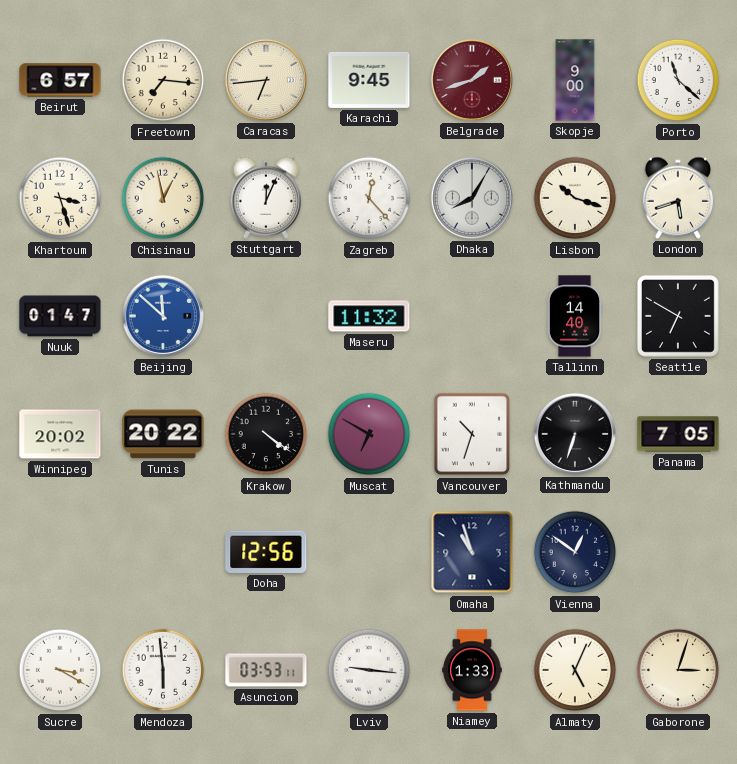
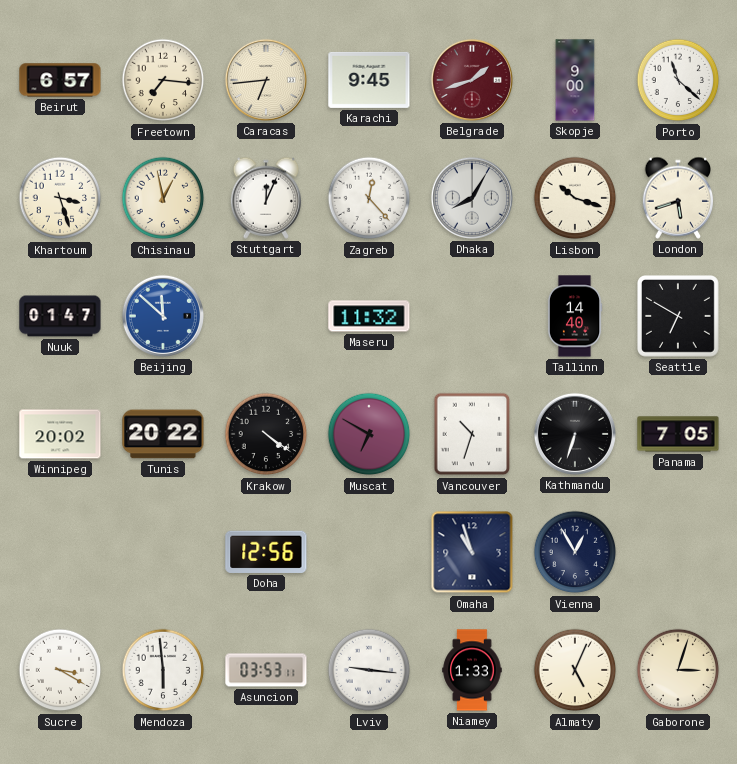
Vienna: 12:51 -> 12:55 (575, 552)
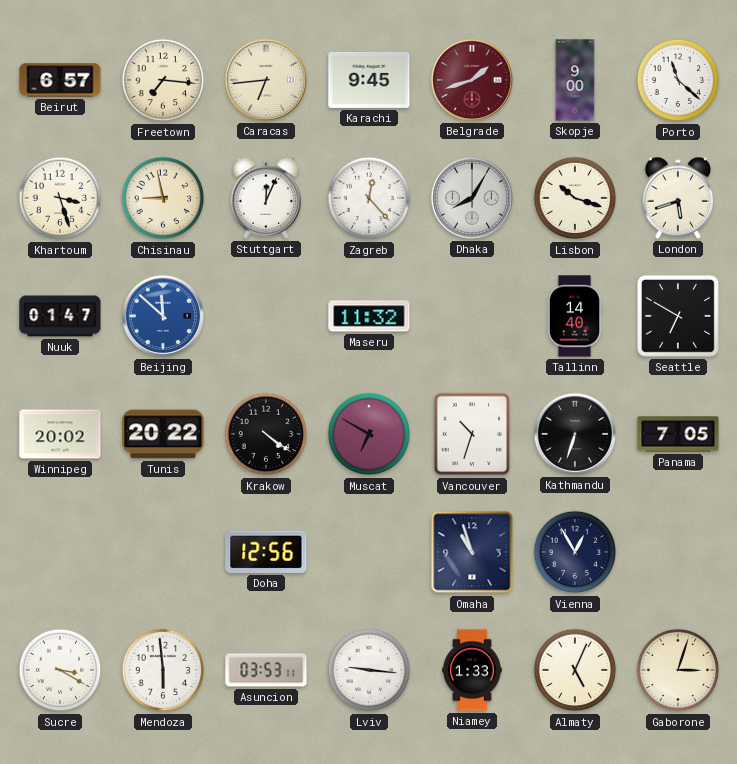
Chisinau: 12:58 -> 8:58 (163, 198)
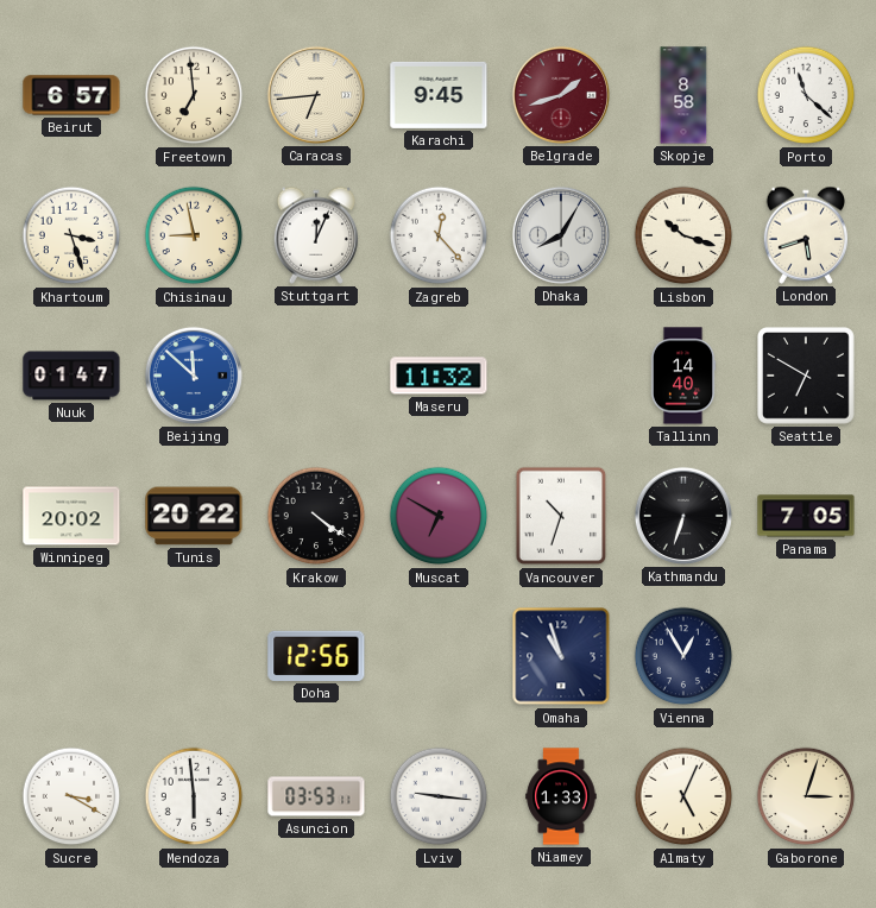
Freetown: 7:16 -> 6:59 (194, 95)
Skopje: 9:00 -> 8:58 (683, 95)
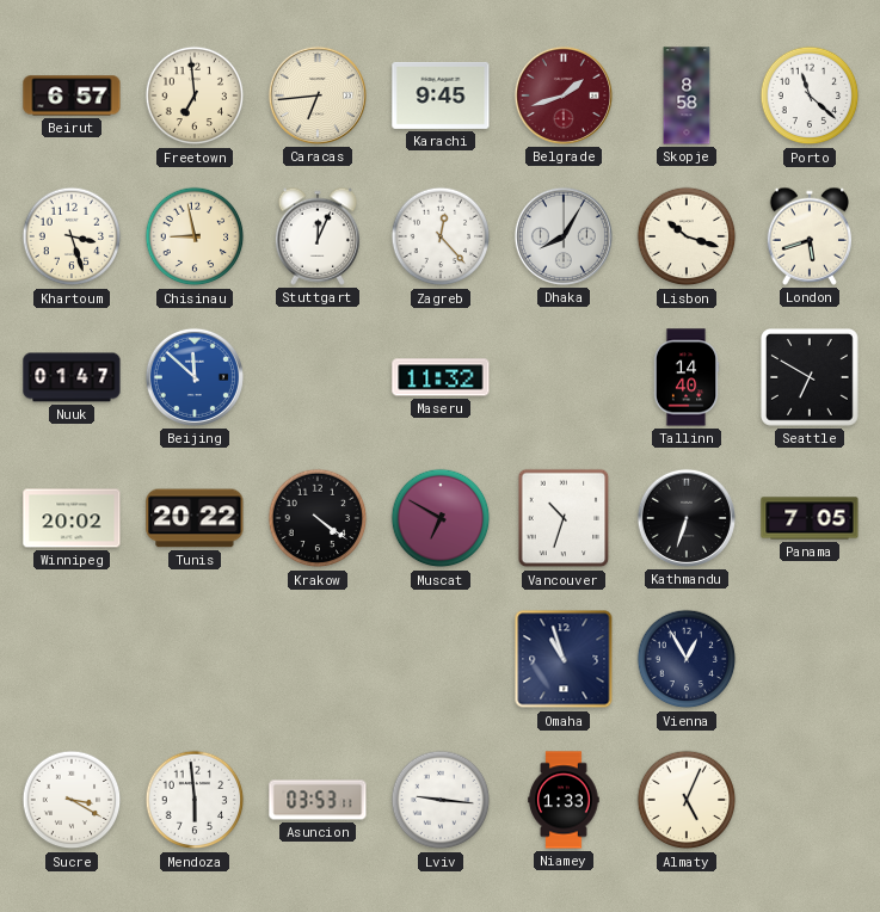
Doha: 12:56 -> none (316, 656)
Gaborone: 3:03 -> none (806, 796)
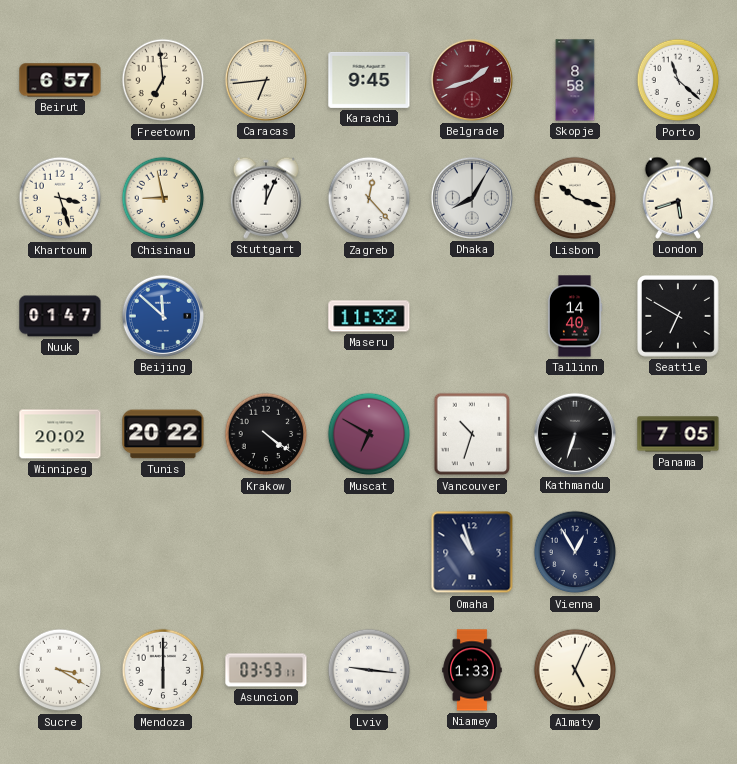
Mendoza: 5:59 -> 6:00 (163, 670)
